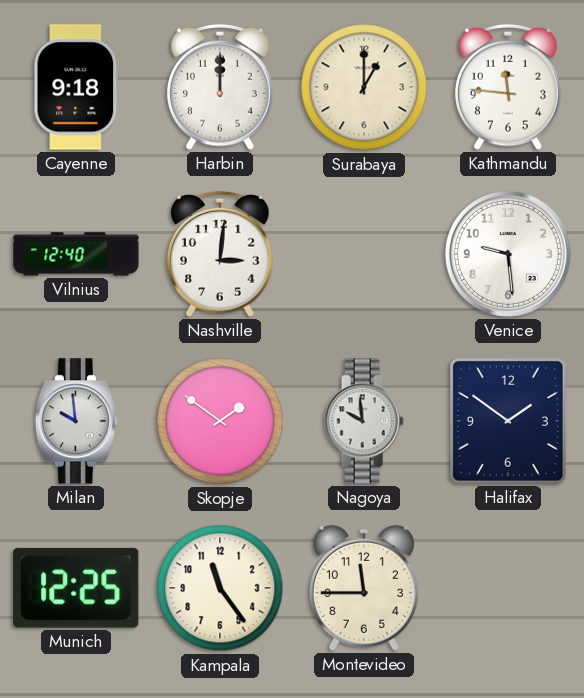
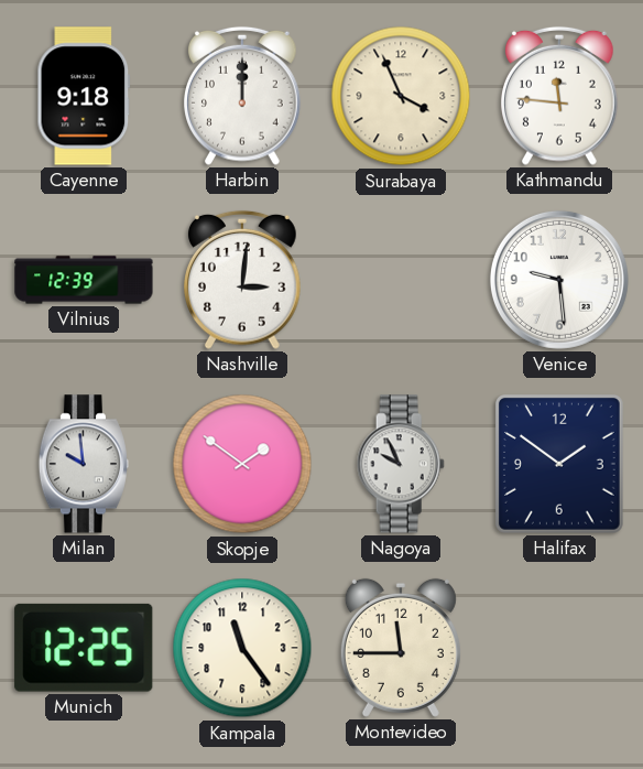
Surabaya: 1:00 -> 3:56 (401, 96)
Vilnius: 12:40 -> 12:39 (84, 280)
Nagoya: 9:59 -> 9:56 (401, 464)
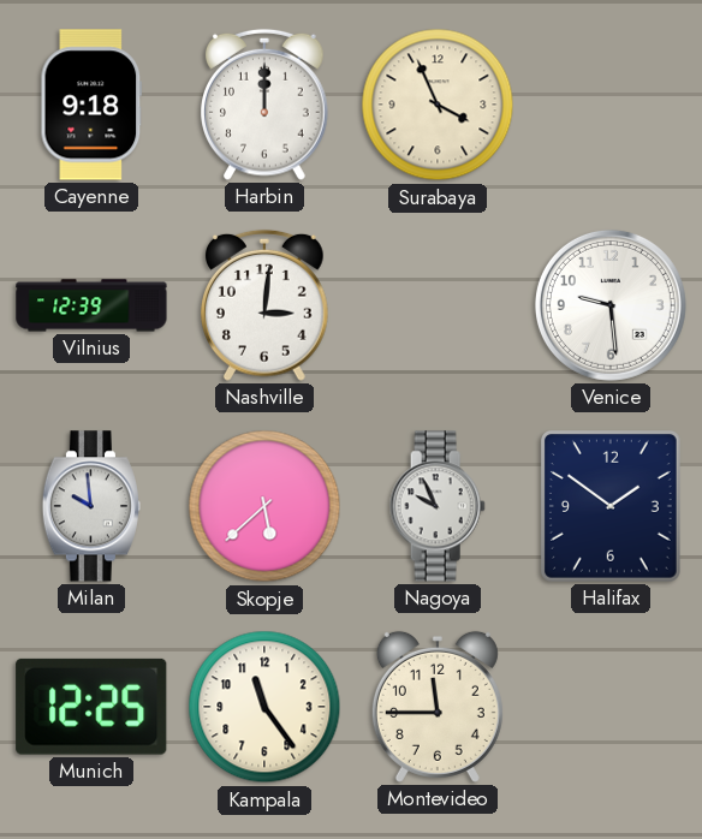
Kathmandu: 11:46 -> none (560, 96)
Skopje: 1:51 -> 5:38 (264, 506)
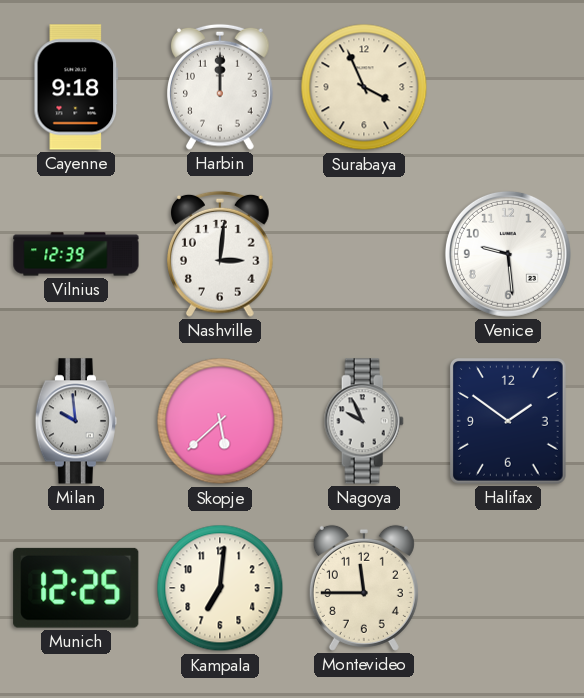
Kampala: 11:24 -> 7:01 (220, 588)
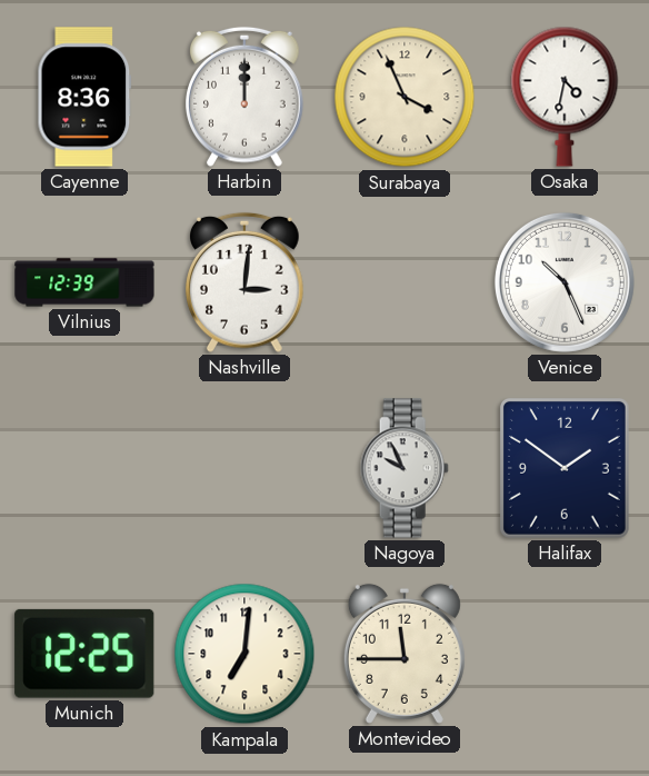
Cayenne: 9:18 -> 8:36 (84, 97)
Osaka: none -> 4:32 (565, 97)
Venice: 9:29 -> 10:26 (565, 282)
Milan: 9:59 -> none (76, 421)
Skopje: 5:38 -> none (220, 421)
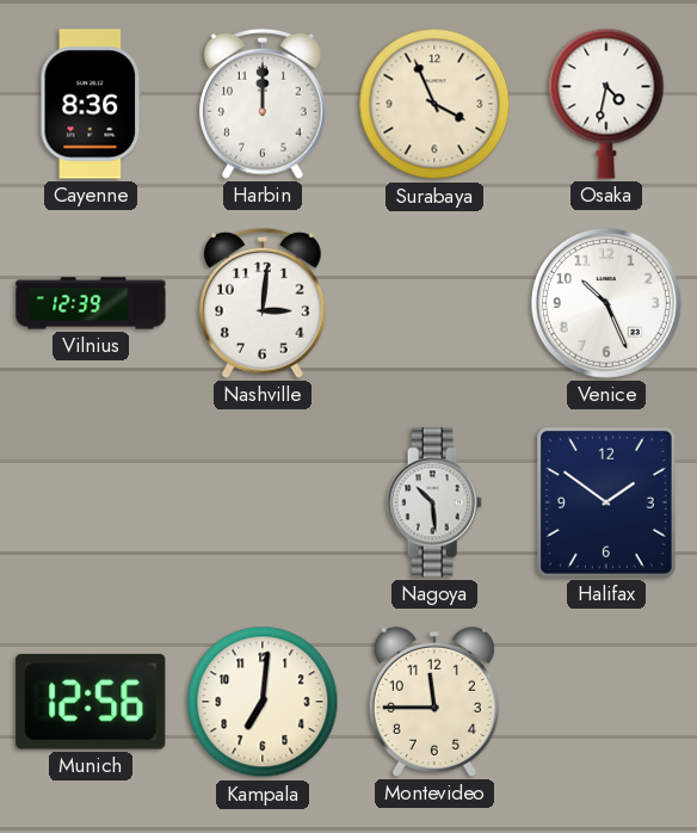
Nagoya: 9:56 -> 10:29 (434, 502)
Munich: 12:25 -> 12:56 (91, 702)
